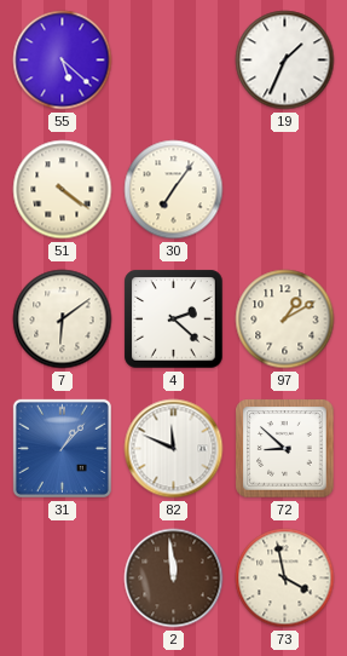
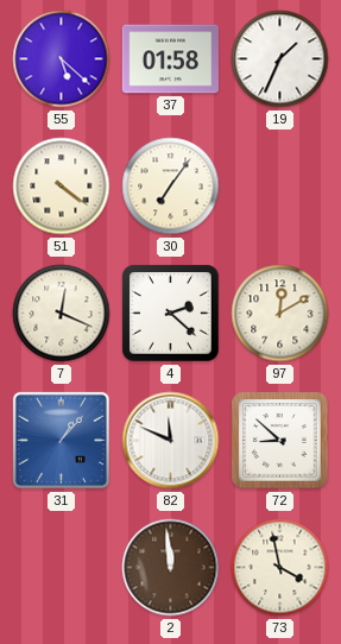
37: none -> 01:58 (170, 59)
7: 6:09 -> 12:19 (62, 314)
97: 1:10 -> 12:10 (280, 314)
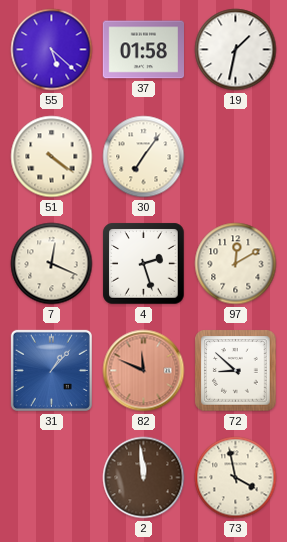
19: 1:34 -> 1:32 (236, 50)
4: 2:22 -> 2:27 (144, 264)
82 dial: white -> salmon (144, 371)
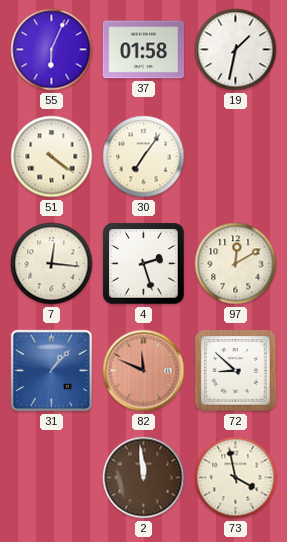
55: 5:22 -> 6:04 (52, 50)
7: 12:19 -> 12:16 (52, 264)
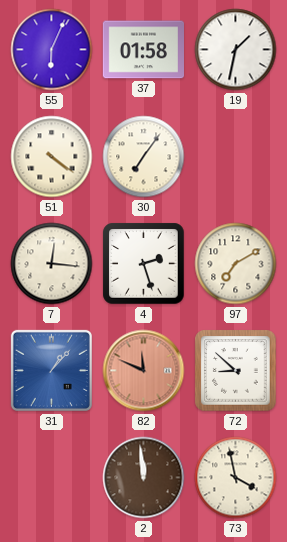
97: 12:10 -> 7:10 (236, 264)
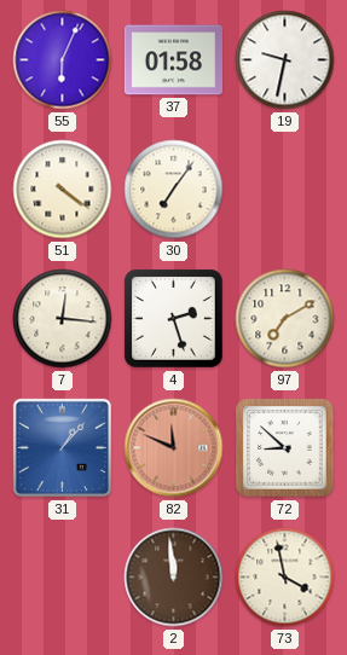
19: 1:32 -> 9:32 (285, 60)
